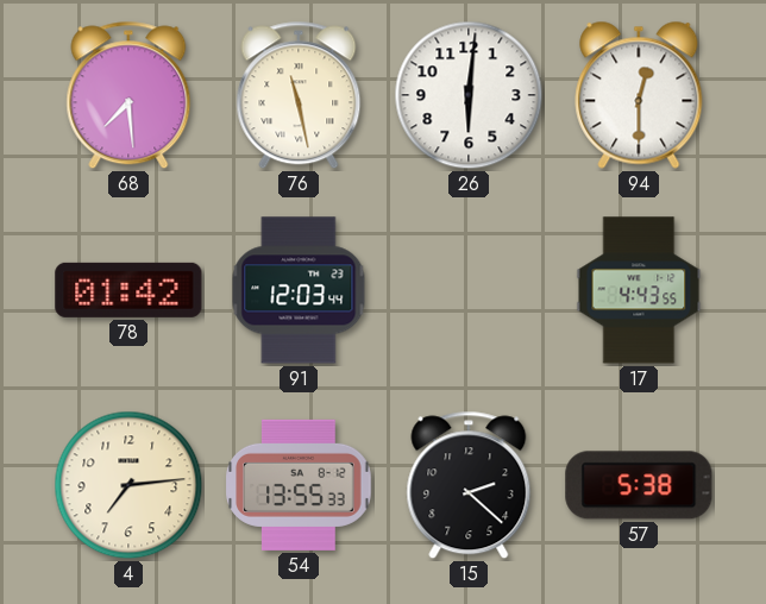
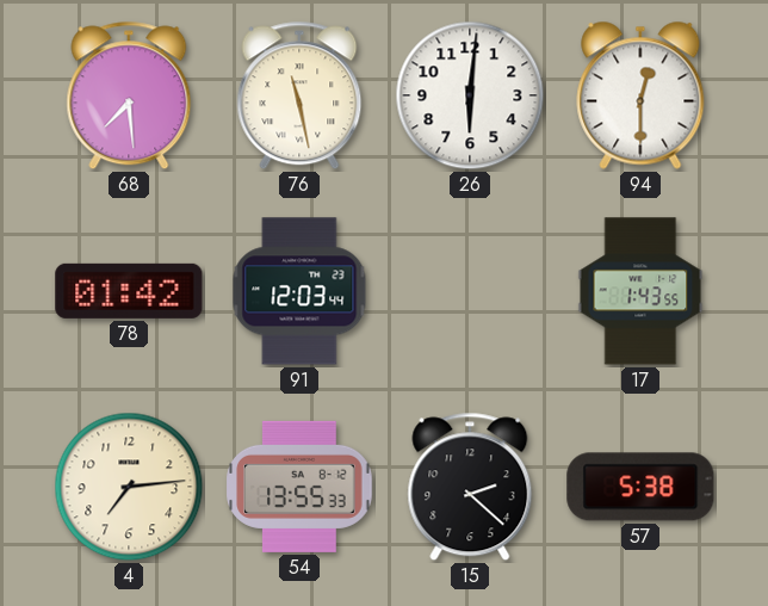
17: 4:43 -> 1:43 (640, 291)
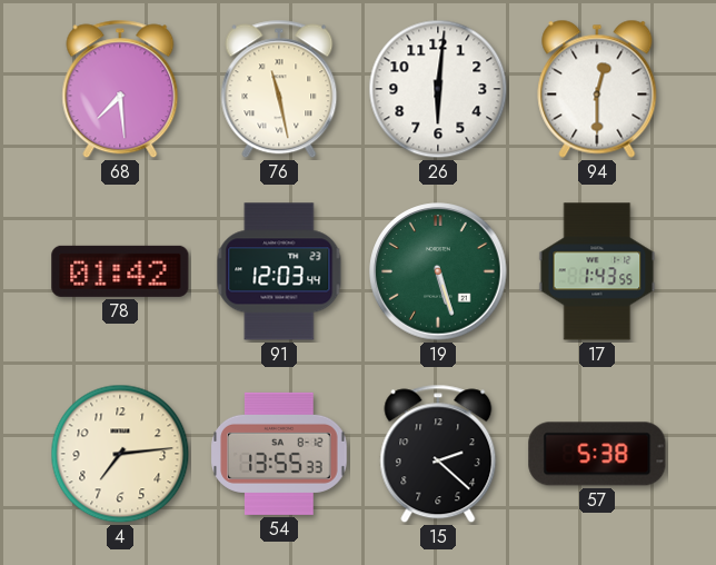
19: none -> 5:27 (438, 271)
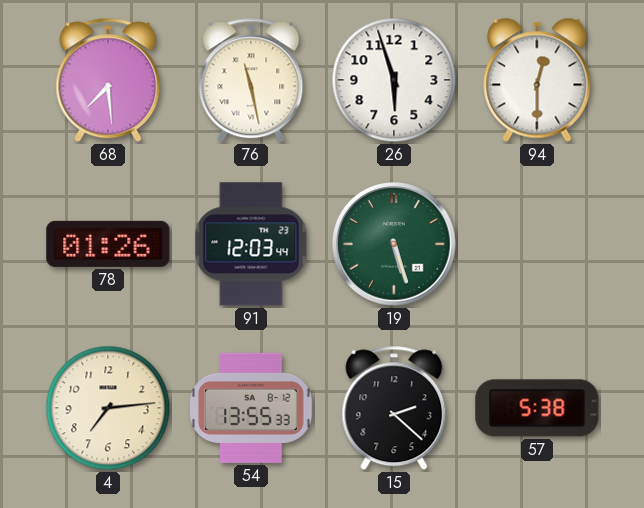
26: 6:01 -> 5:57 (394, 80)
78: 01:42 -> 01:26 (108, 244)
17: 1:43 -> none (597, 271)
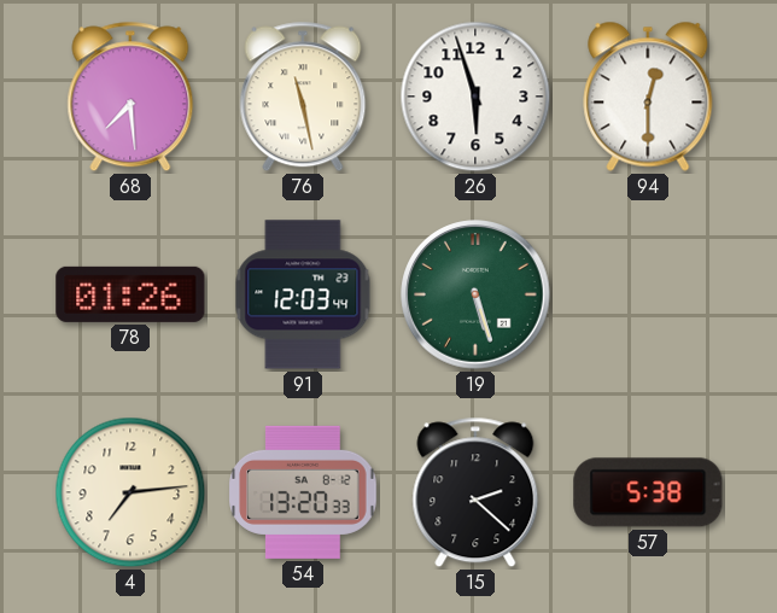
54: 13:55 -> 13:20 (303, 492)
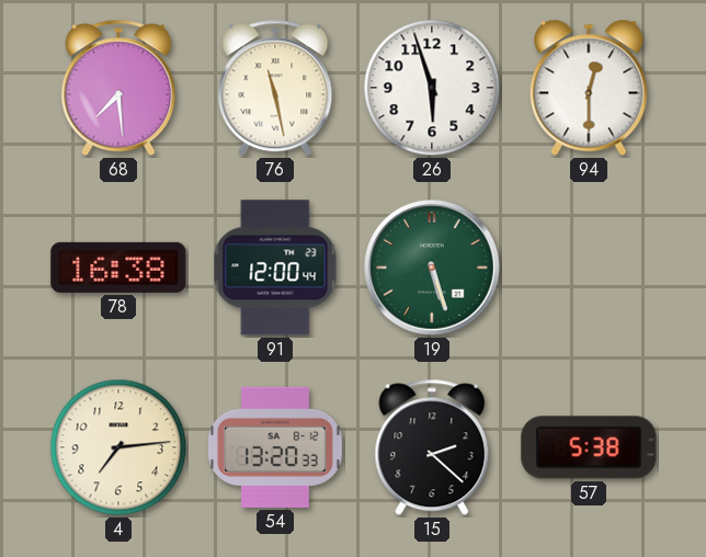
78: 01:26 -> 16:38 (118, 268)
91: 12:03 -> 12:00 (275, 268)
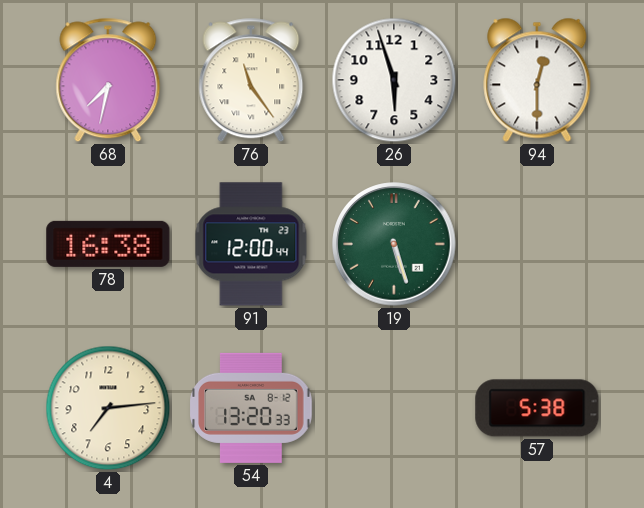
68: 7:29 -> 7:32 (108, 80)
76: 11:28 -> 11:24 (251, 80)
15: 2:22 -> none (432, 447)
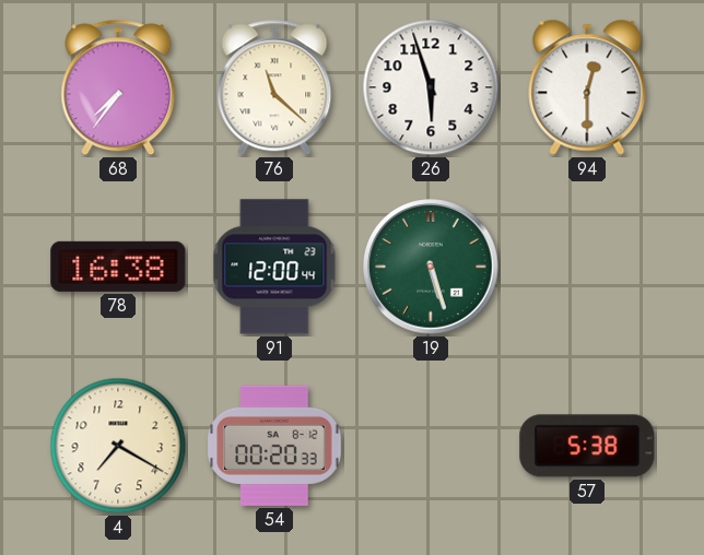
68: 7:32 -> 7:36 (118, 87)
76: 11:24 -> 11:22 (274, 87)
4: 7:14 -> 7:20 (118, 446)
54: 13:20 -> 00:20 (274, 446)
